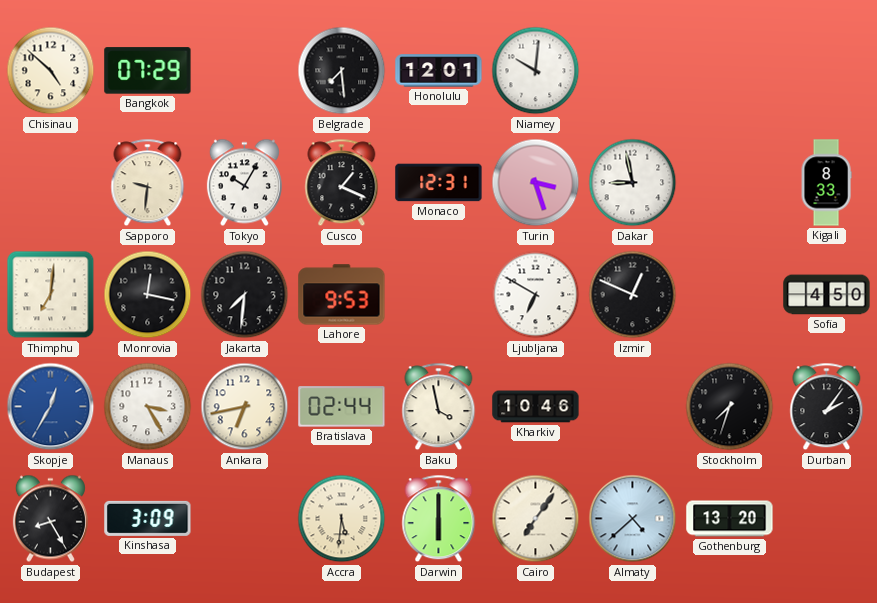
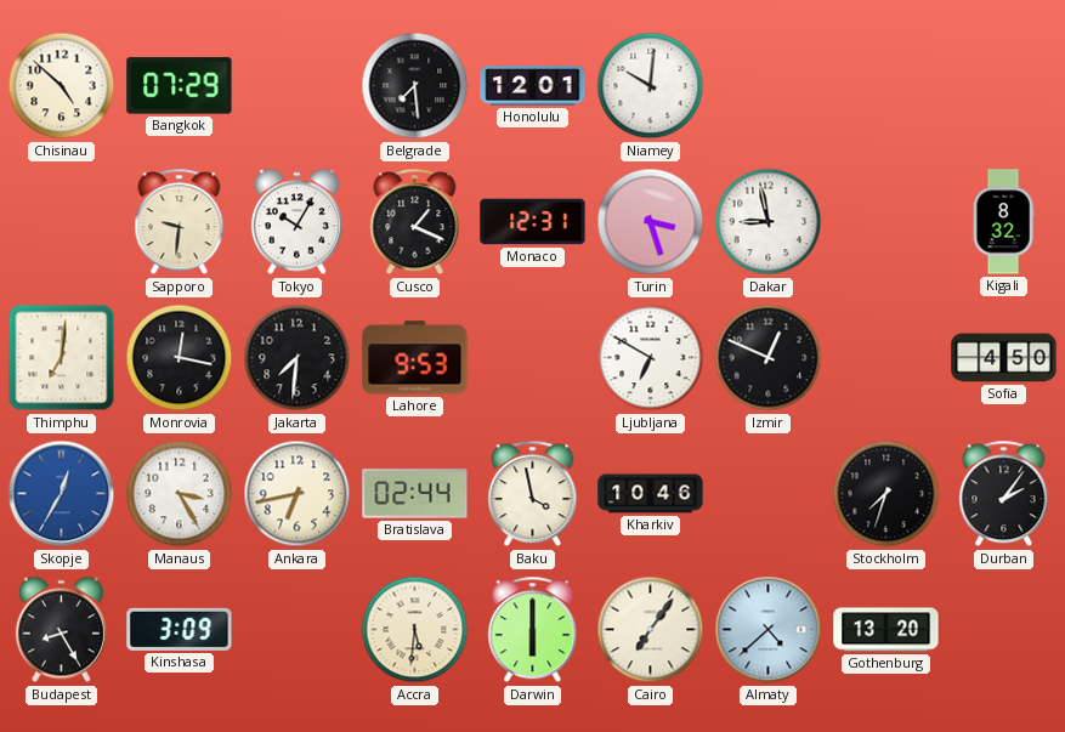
Kigali: 8:33 -> 8:32 (1003, 222)
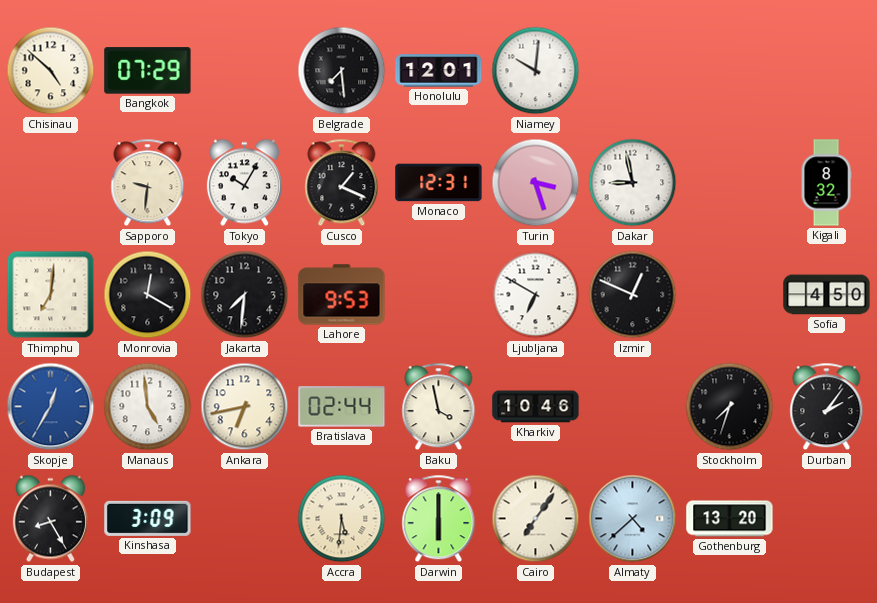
Monrovia: 12:17 -> 12:20 (148, 295)
Manaus: 3:25 -> 4:59 (148, 407)
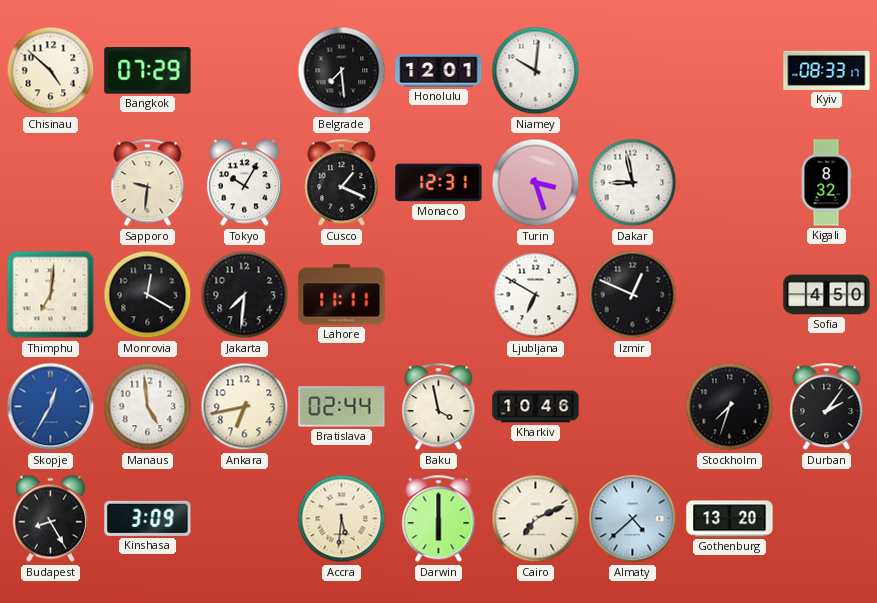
Kyiv: none -> 08:33 (827, 70)
Lahore: 9:53 -> 11:11 (342, 295)
Cairo: 7:06 -> 7:11 (536, 519)
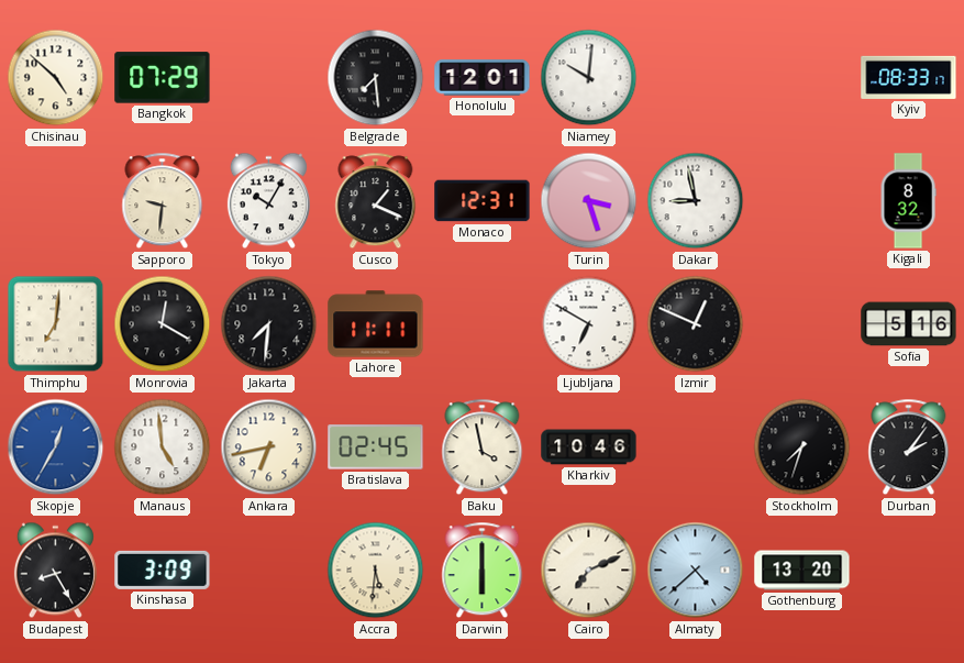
Sofia: 4:50 -> 5:16 (909, 324)
Bratislava: 02:44 -> 02:45 (376, 447)
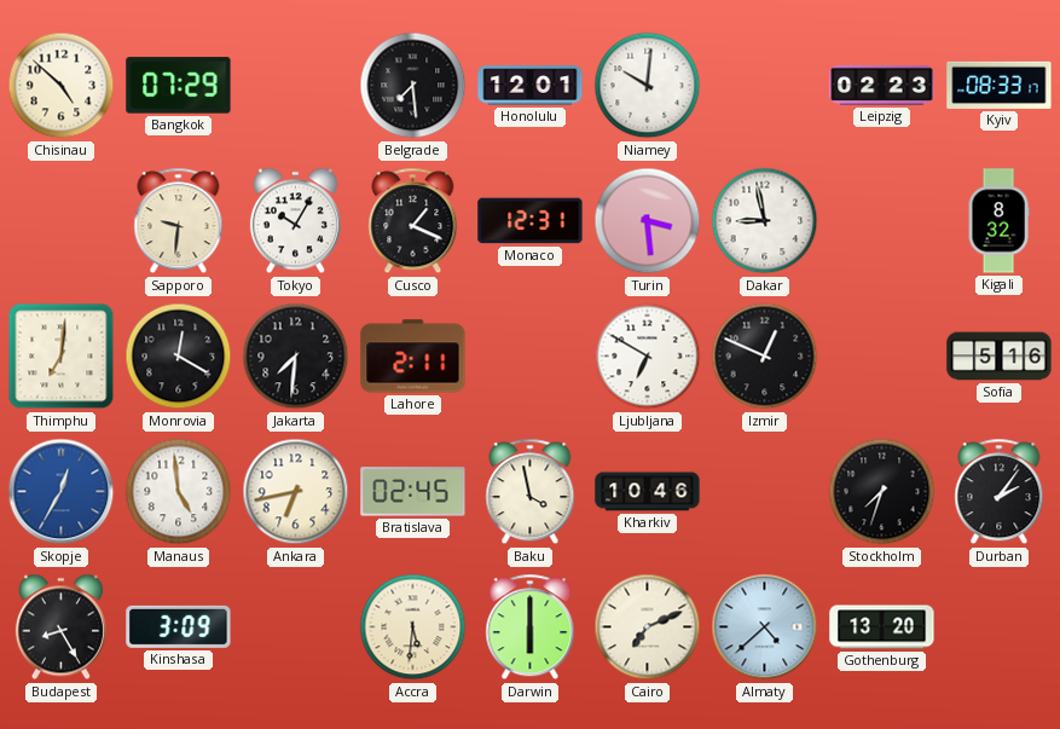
Leipzig: none -> 02:23 (882, 85)
Turin: 3:27 -> 3:29 (648, 221)
Lahore: 11:11 -> 2:11 (413, 357)
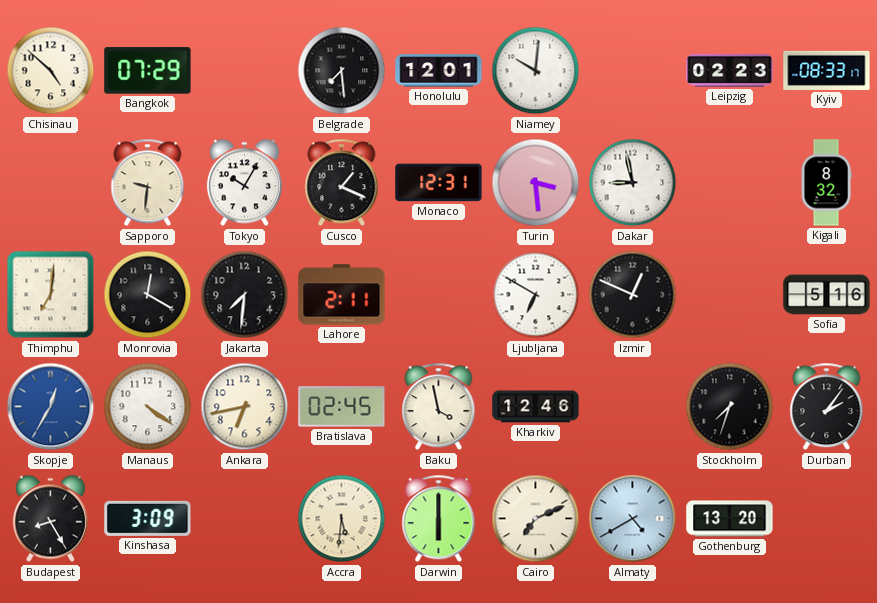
Manaus: 4:59 -> 4:21 (148, 407)
Kharkiv: 10:46 -> 12:46 (536, 407)
Almaty: 4:38 -> 4:40 (633, 519)
